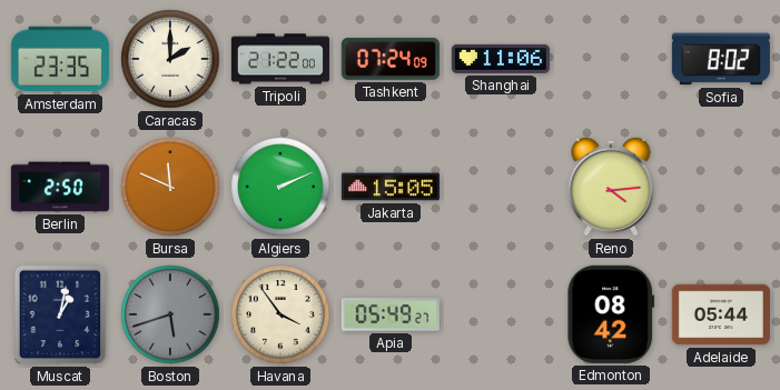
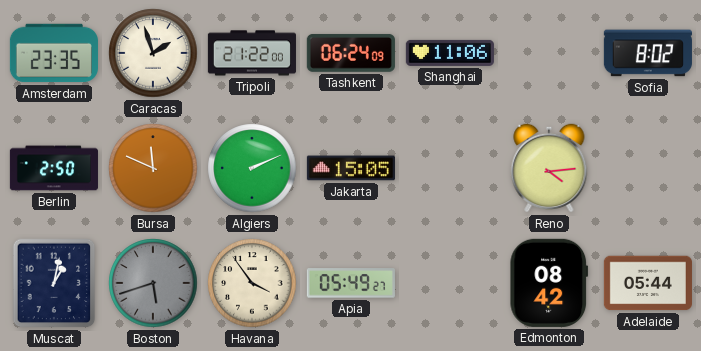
Caracas: 2:00 -> 1:57 (153, 53)
Tashkent: 07:24 -> 06:24 (351, 53)
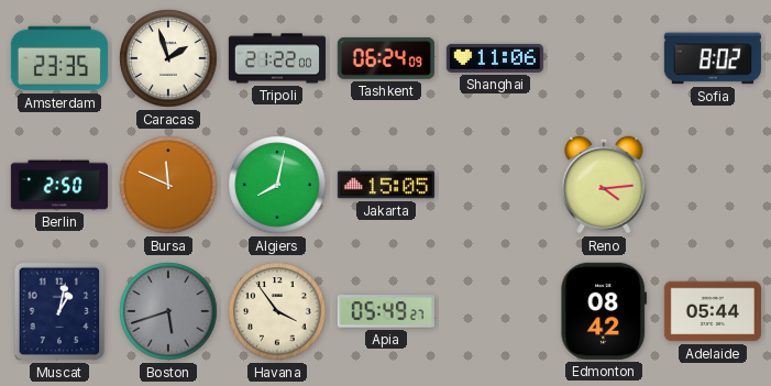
Algiers: 2:11 -> 8:02 (277, 185)
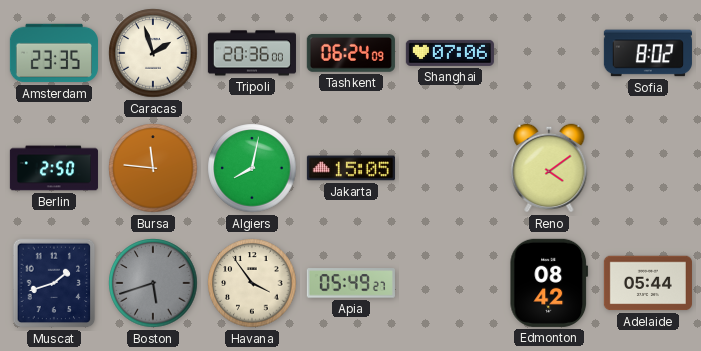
Tripoli: 21:22 -> 20:36 (252, 53)
Shanghai: 11:06 -> 07:06 (450, 53)
Bursa: 11:49 -> 11:46 (153, 168)
Reno: 4:14 -> 4:09 (549, 168)
Muscat: 1:02 -> 1:42 (54, 283)
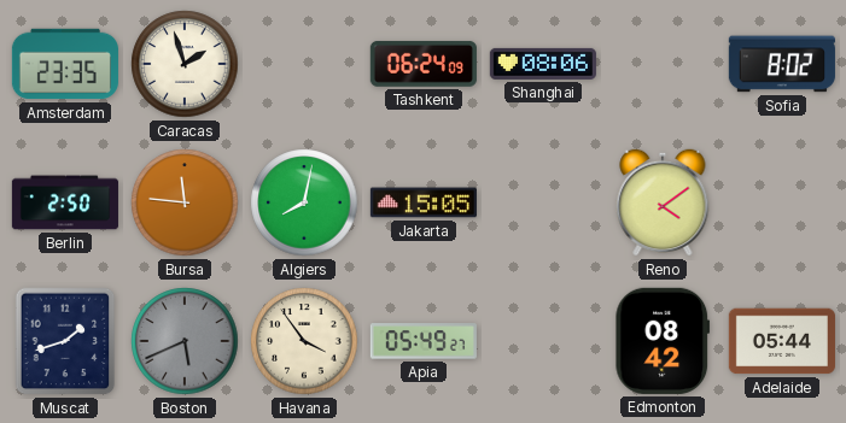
Tripoli: 20:36 -> none (252, 53)
Shanghai: 07:06 -> 08:06 (543, 64)
Boston: 5:42 -> 5:41 (185, 341)
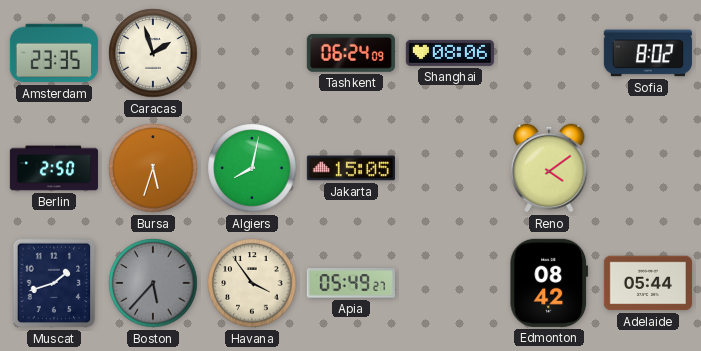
Bursa: 11:46 -> 5:33 (153, 168)
Boston: 5:41 -> 5:37 (153, 283)
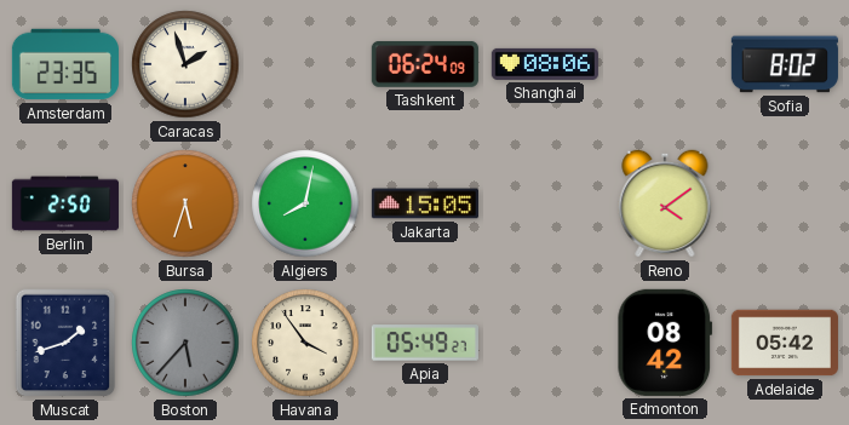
Adelaide: 05:44 -> 05:42 (785, 343)
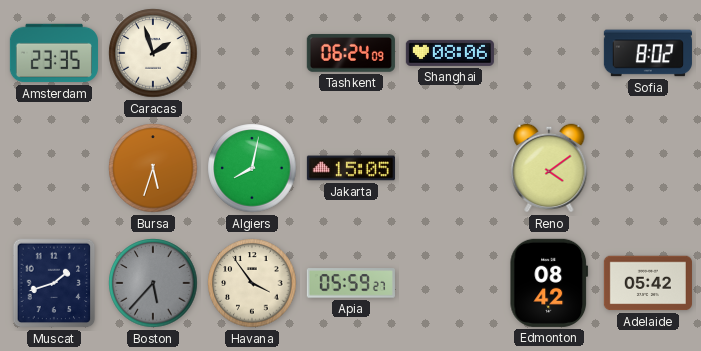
Berlin: 2:50 -> none (65, 203)
Apia: 05:49 -> 05:59 (351, 283)
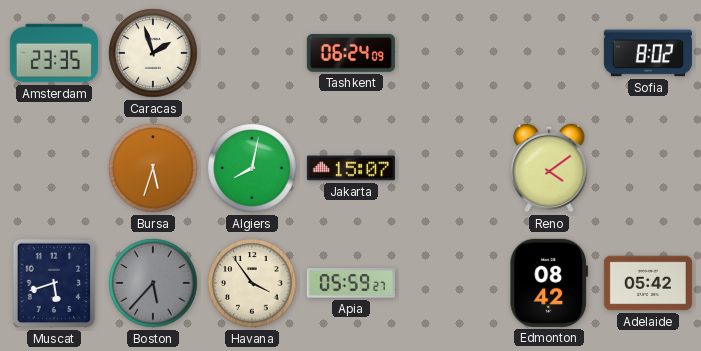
Shanghai: 08:06 -> none (450, 53)
Jakarta: 15:05 -> 15:07 (351, 168)
Muscat: 1:42 -> 5:42 (54, 283)
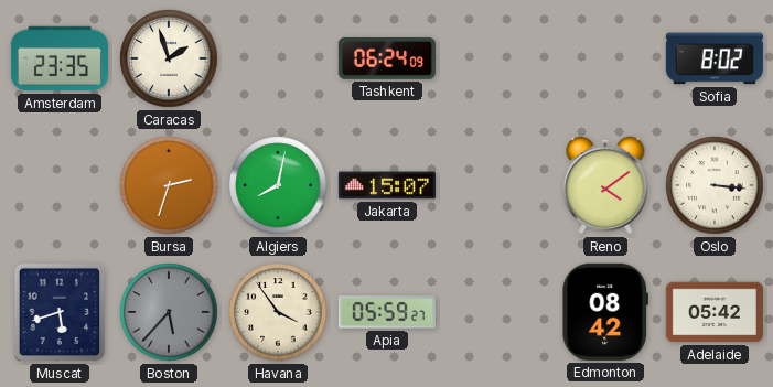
Bursa: 5:33 -> 2:33 (169, 185)
Oslo: none -> 3:16 (715, 185)
